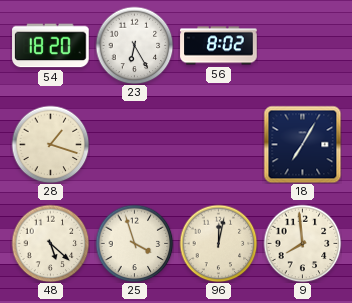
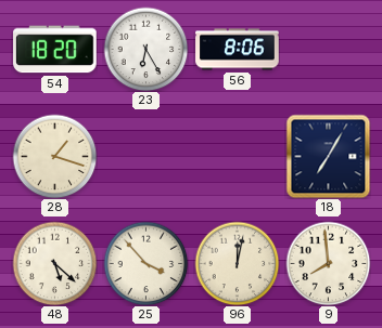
56: 8:02 -> 8:06 (238, 50)
25: 3:57 -> 3:53 (145, 263)
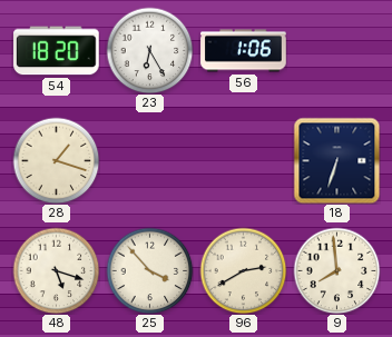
56: 8:06 -> 1:06 (244, 51)
18: 7:05 -> 6:33 (336, 160)
48: 5:22 -> 5:18 (56, 270)
96: 12:02 -> 2:40 (243, 270)
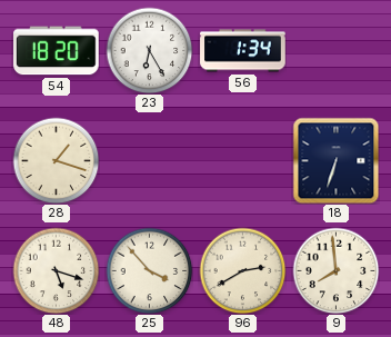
56: 1:06 -> 1:34 (243, 51)
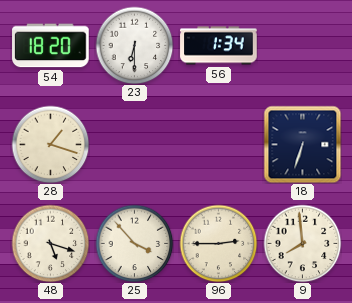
23: 6:25 -> 6:30 (134, 45)
96: 2:40 -> 2:45 (218, 243)
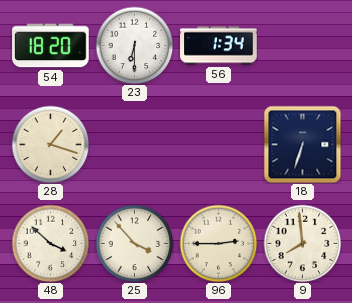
48: 5:18 -> 3:52 (50, 243)
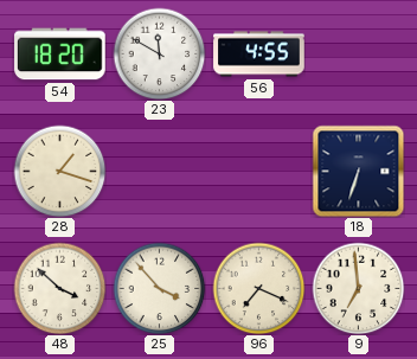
23: 6:30 -> 11:50 (159, 53)
56: 1:34 -> 4:55 (259, 55)
96: 2:45 -> 7:19 (258, 288)
9: 7:59 -> 6:59 (358, 288)
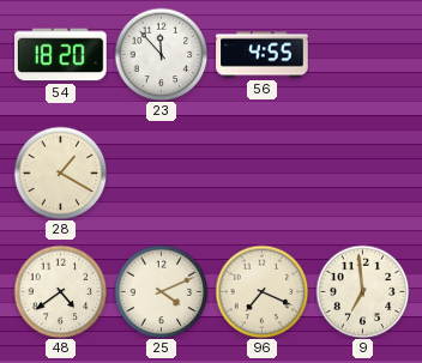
23: 11:50 -> 11:53 (161, 54)
28: 1:18 -> 1:20 (60, 173)
18: 6:33 -> none (358, 171)
48: 3:52 -> 4:39 (60, 291)
25: 3:53 -> 4:11 (161, 291)
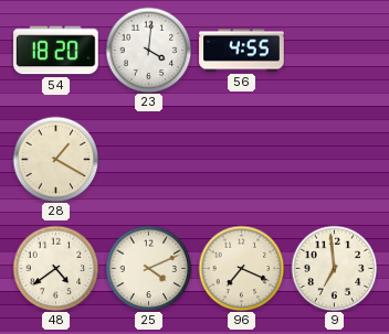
23: 11:53 -> 4:01 (148, 50)
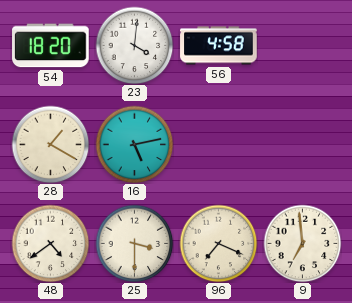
56: 4:55 -> 4:58 (219, 46)
16: none -> 5:13 (134, 144)
25: 4:11 -> 3:30 (134, 243)
